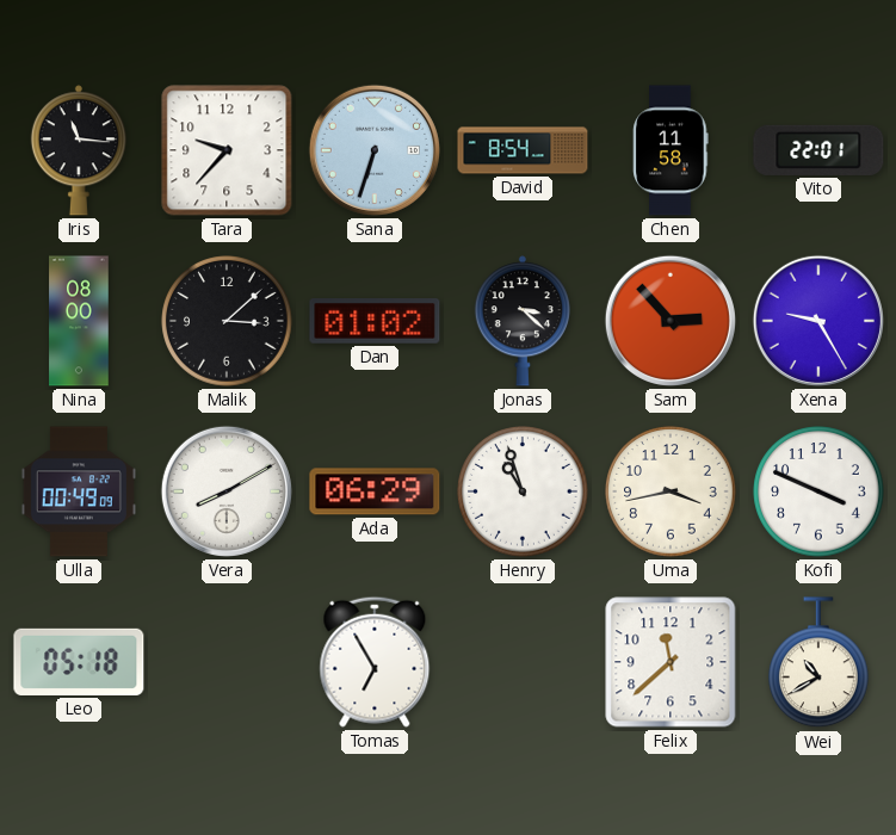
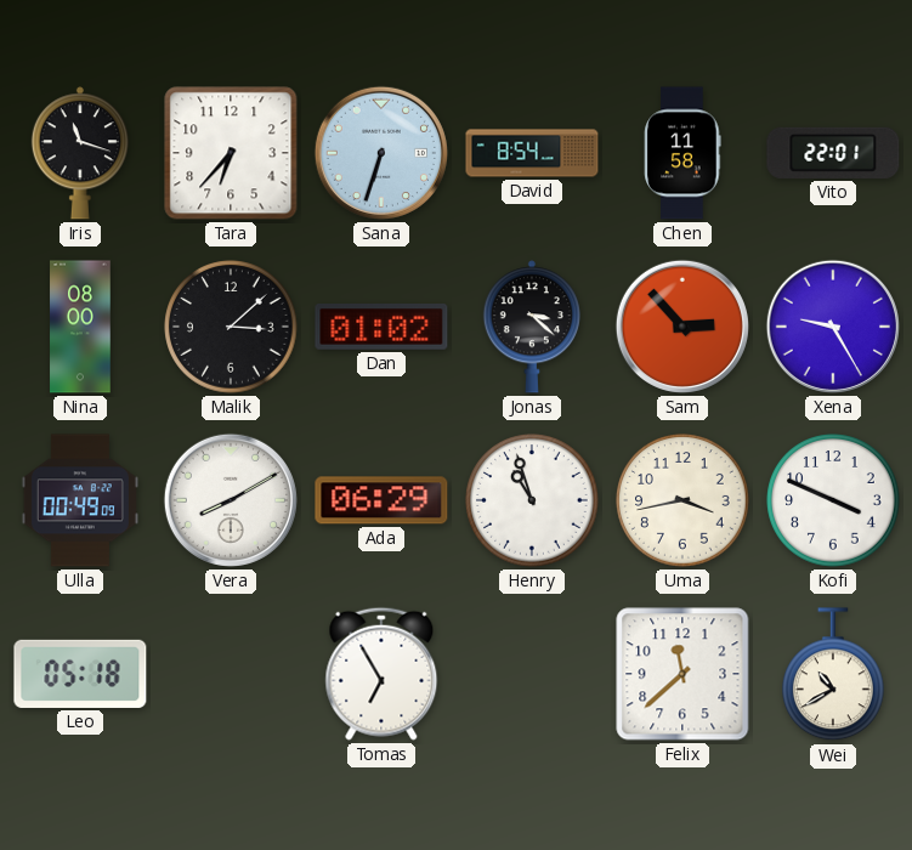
Iris: 11:16 -> 11:18 (80, 153)
Tara: 9:37 -> 6:37 (231, 153)
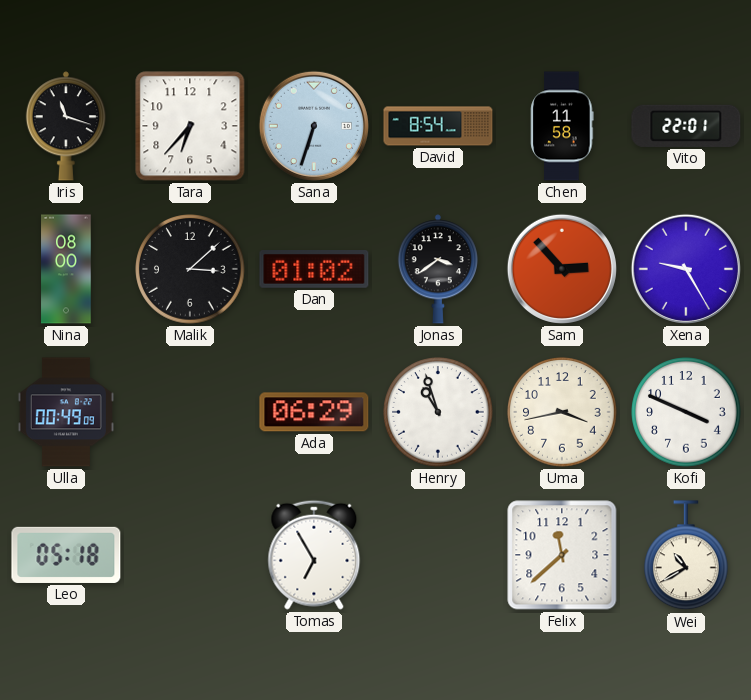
Jonas: 3:22 -> 3:39 (438, 269)
Vera: 8:10 -> none (231, 500)
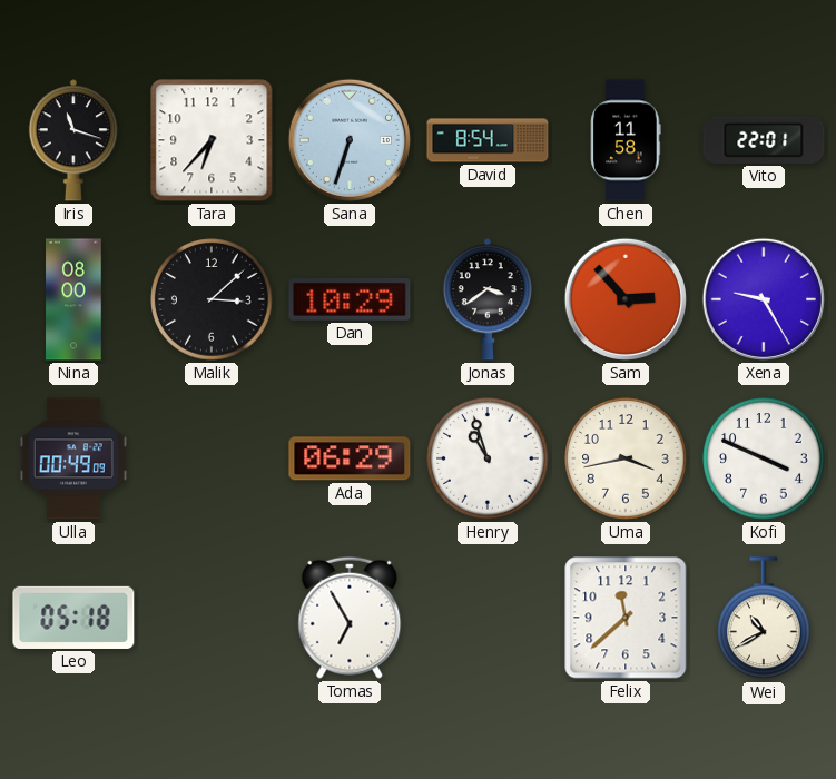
Dan: 01:02 -> 10:29 (350, 300)
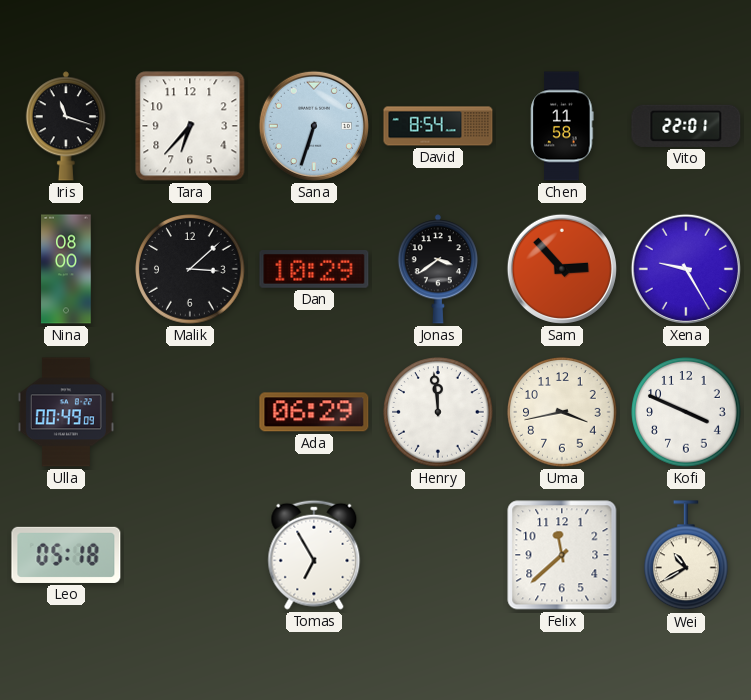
Henry: 10:57 -> 11:59 (438, 412)
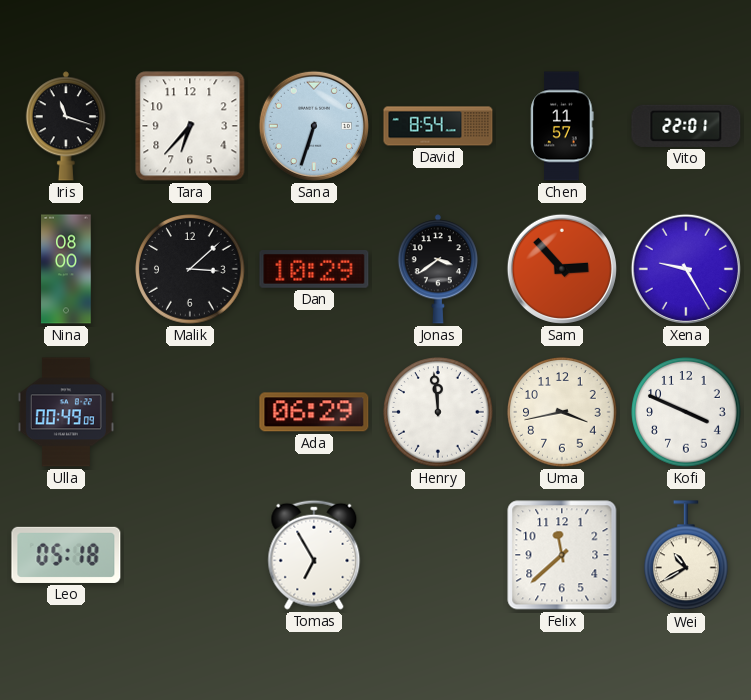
Chen: 11:58 -> 11:57 (562, 126)
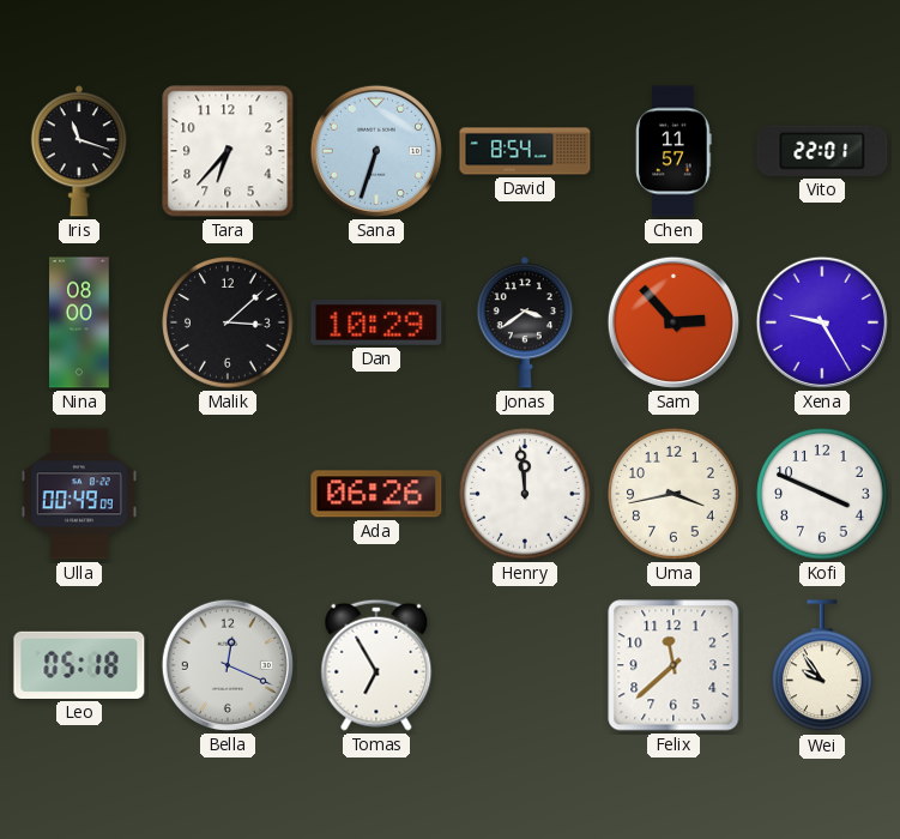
Ada: 06:29 -> 06:26 (376, 494)
Bella: none -> 12:19 (228, 665)
Wei: 10:40 -> 9:54 (823, 666)
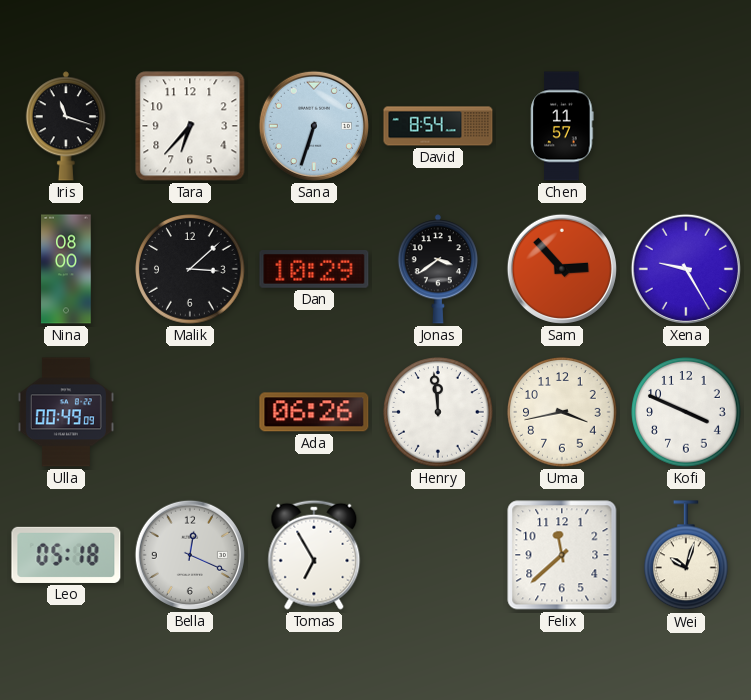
Vito: 22:01 -> none (822, 151)
Wei: 9:54 -> 10:03 (687, 556)
